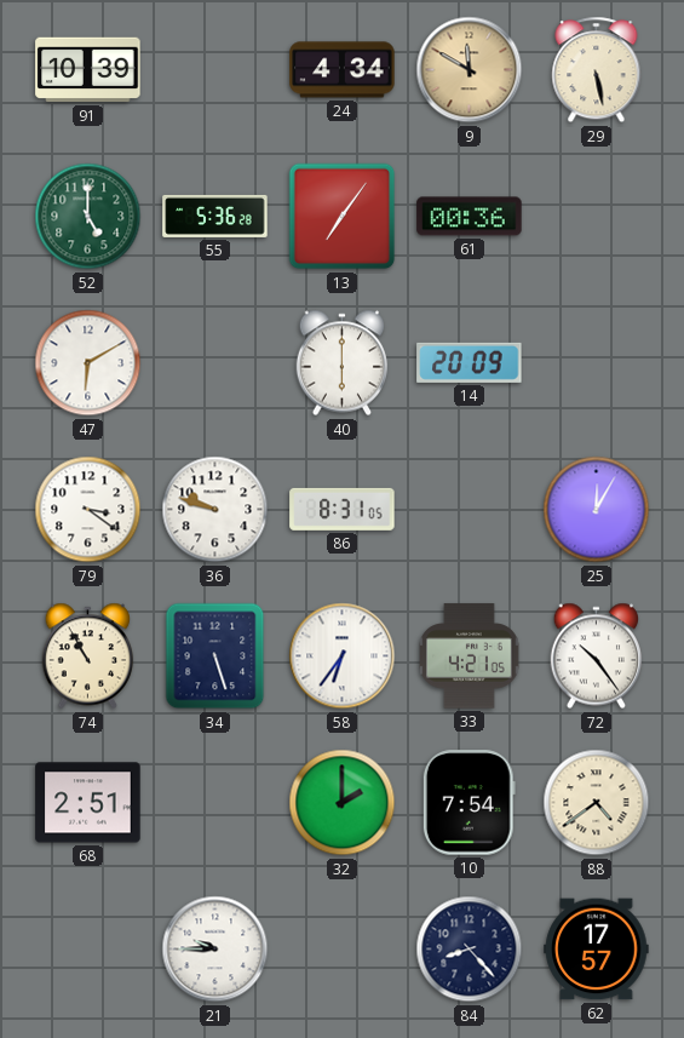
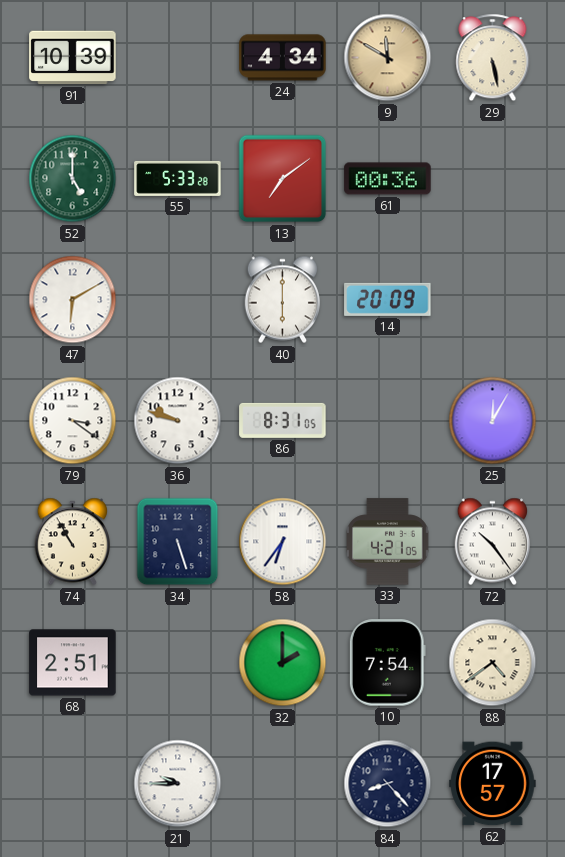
55: 5:36 -> 5:33 (178, 178)
13: 7:06 -> 7:09 (283, 179)
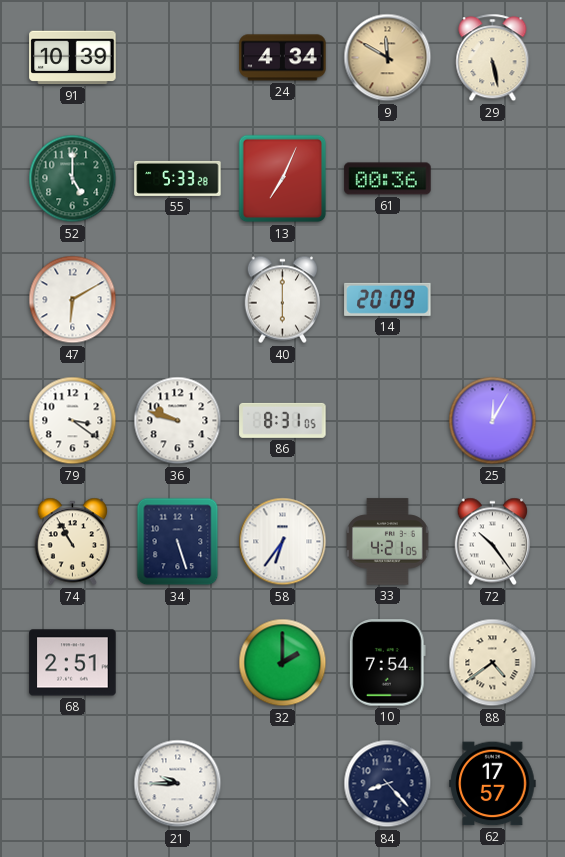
13: 7:09 -> 7:04 (283, 179)
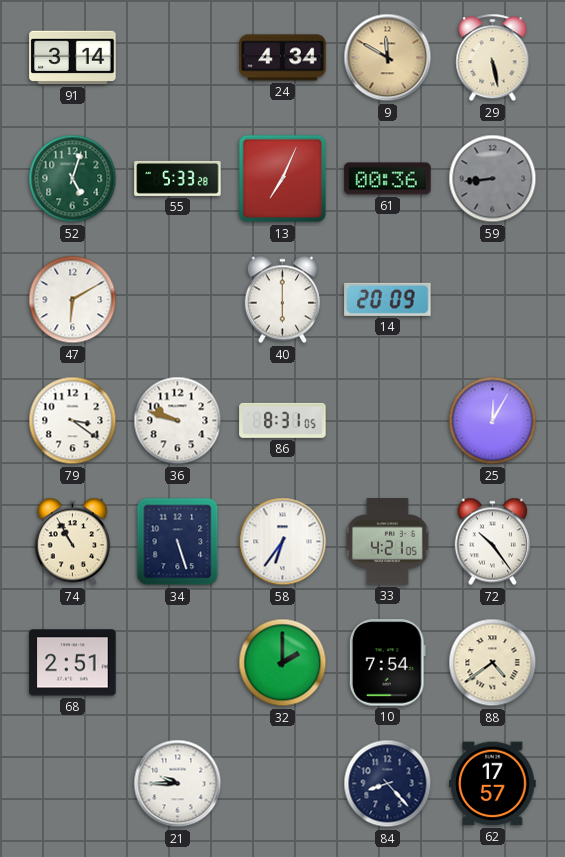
91: 10:39 -> 3:14 (73, 58)
52: 5:00 -> 5:03 (73, 179)
59: none -> 8:44 (493, 179)
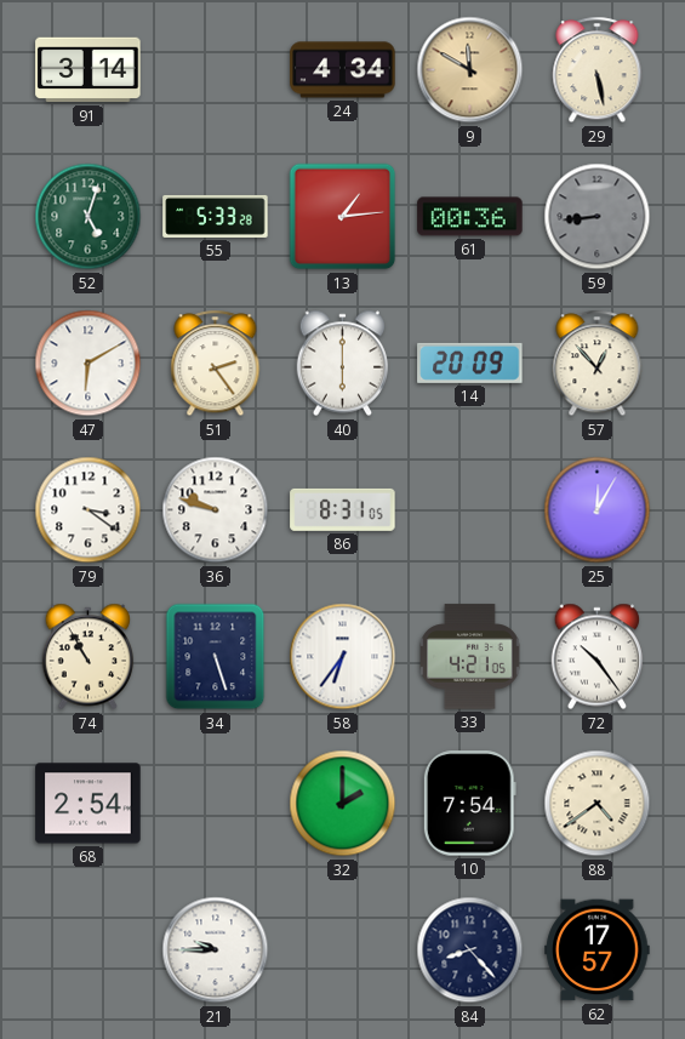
13: 7:04 -> 1:14 (343, 217)
51: none -> 2:24 (216, 364)
57: none -> 12:53 (598, 364)
68: 2:51 -> 2:54 (89, 804)
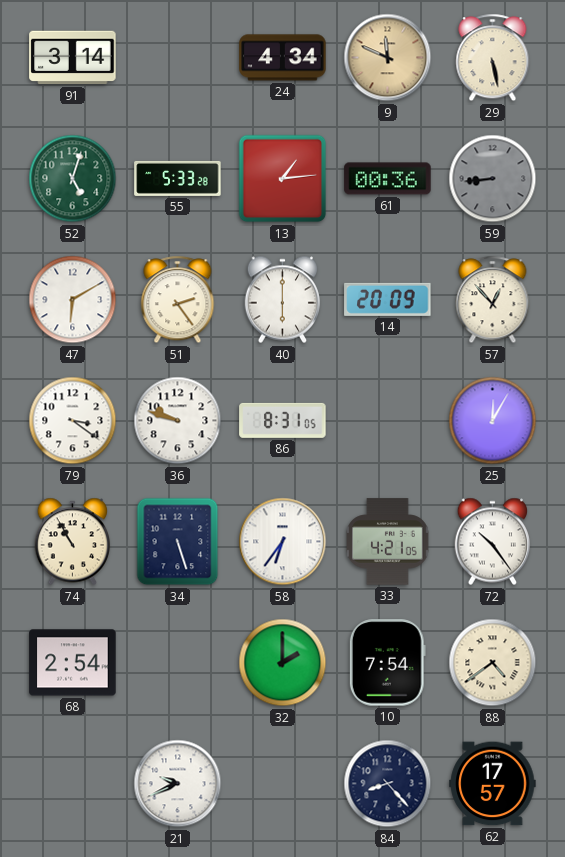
9: 11:50 -> 11:49 (388, 58)
21: 9:45 -> 9:41 (178, 784)
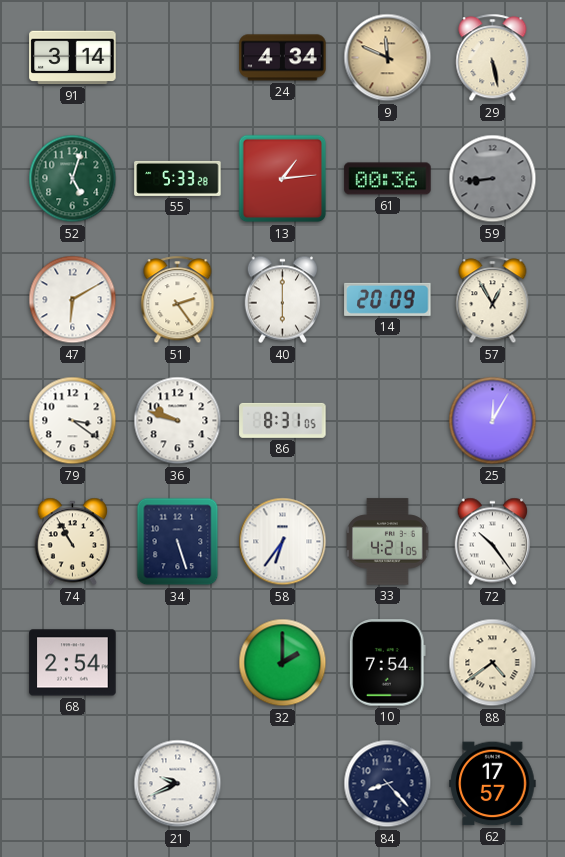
57: 12:53 -> 12:55 (493, 300)
